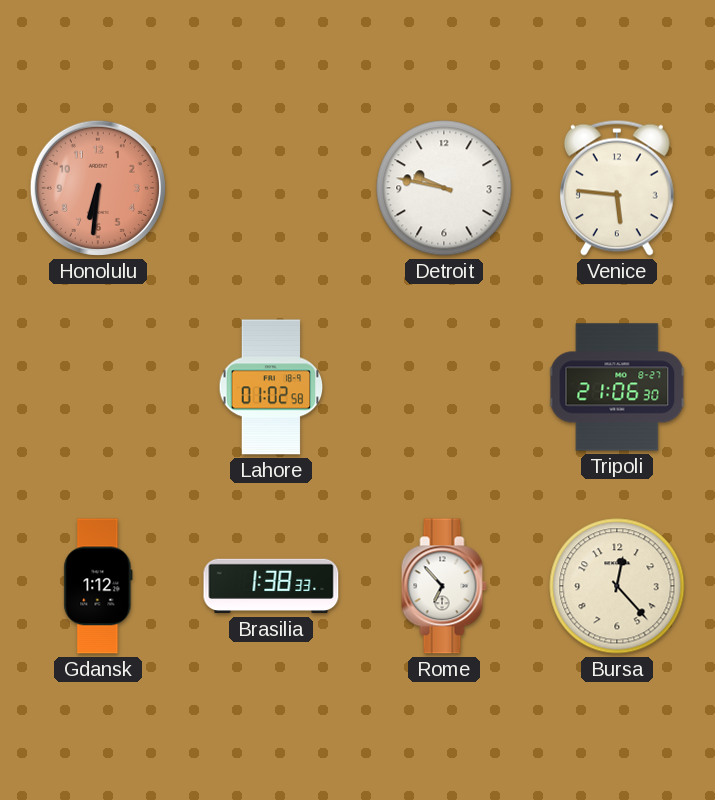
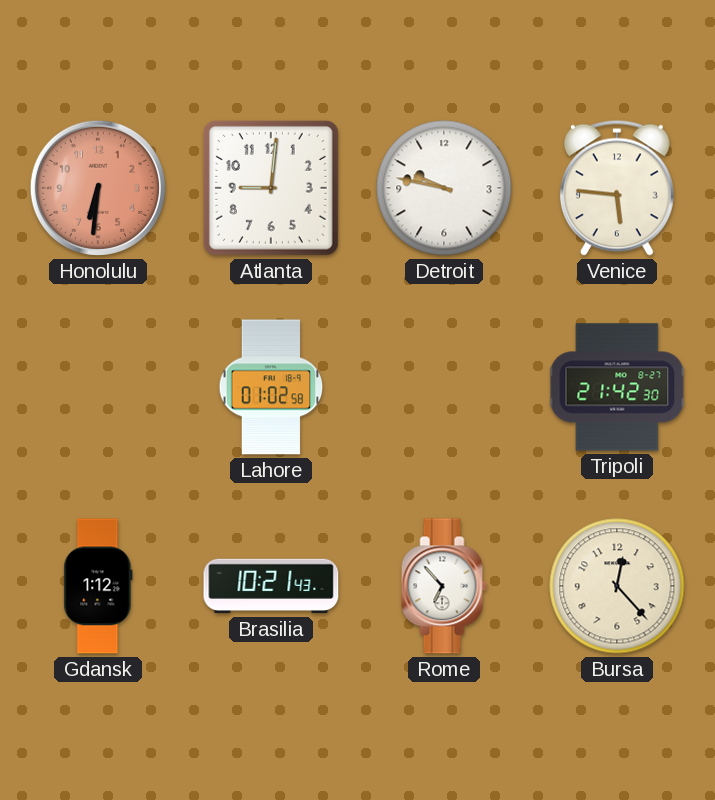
Atlanta: none -> 9:01 (271, 188)
Tripoli: 21:06 -> 21:42 (617, 387)
Brasilia: 1:38 -> 10:21 (271, 586)
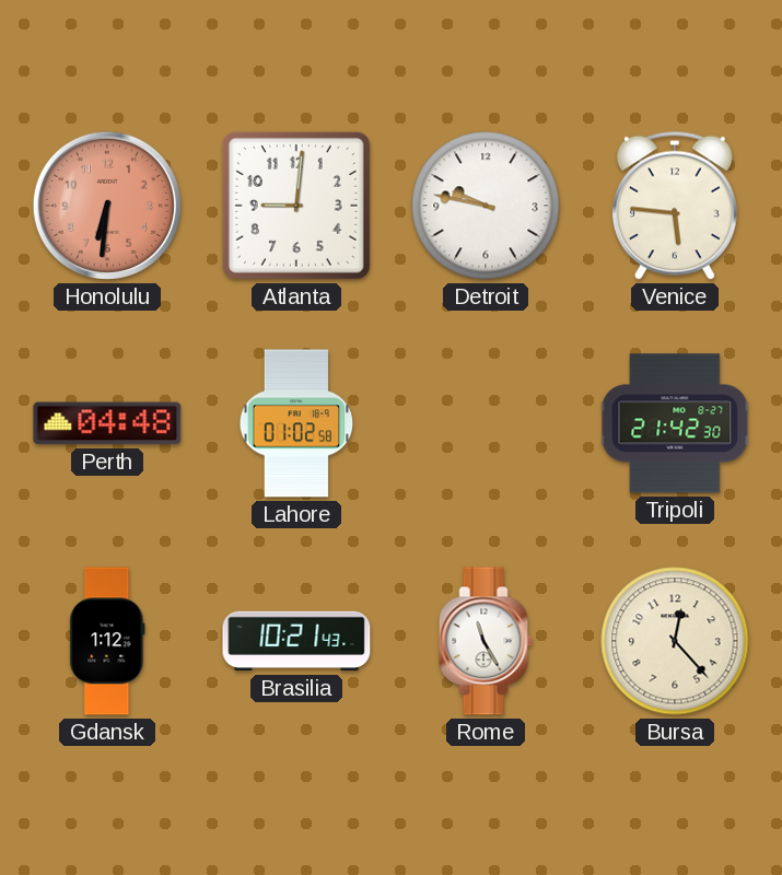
Perth: none -> 04:48 (107, 423)
Rome: 6:53 -> 11:25 (486, 641)
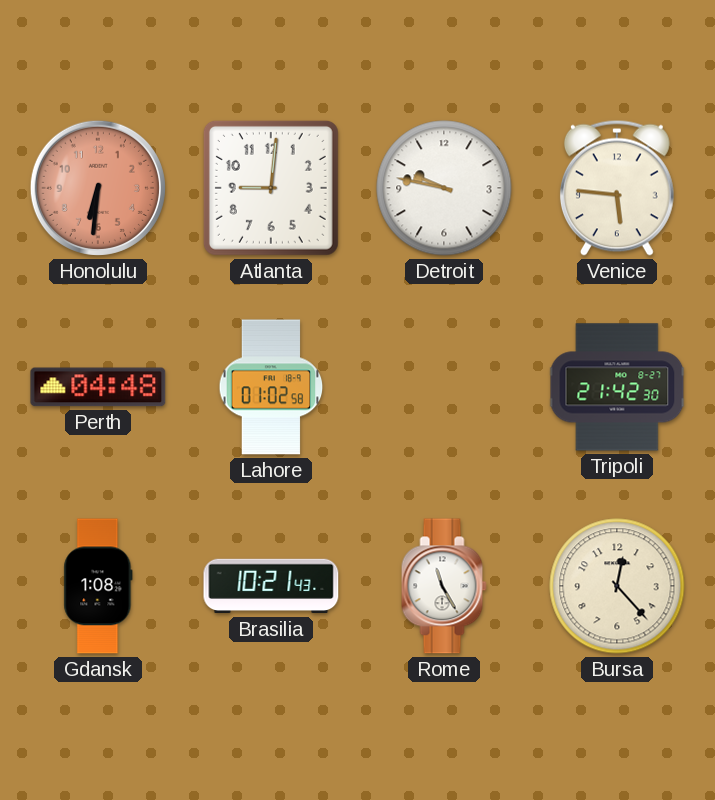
Gdansk: 1:12 -> 1:08 (98, 586)
